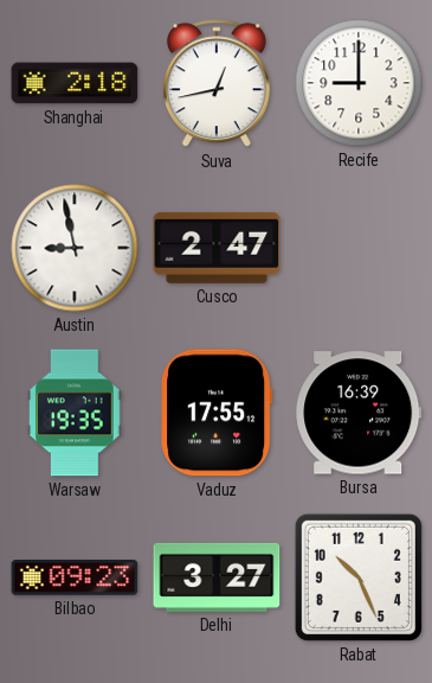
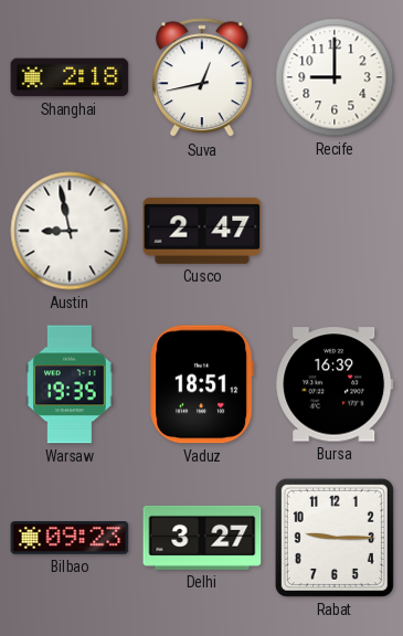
Vaduz: 17:55 -> 18:51 (202, 384)
Rabat: 10:26 -> 9:15 (335, 538)
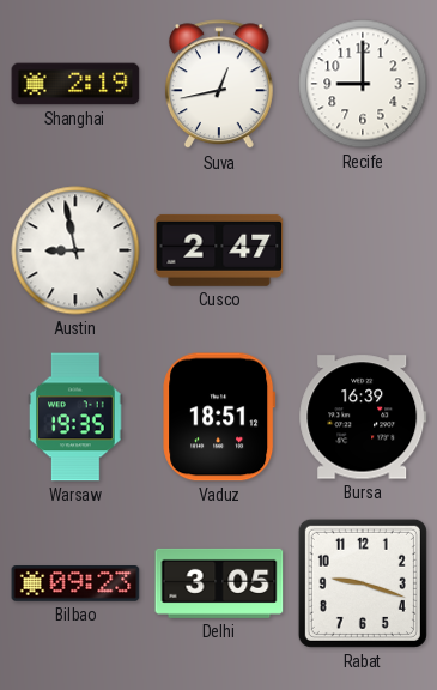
Shanghai: 2:18 -> 2:19 (75, 84)
Delhi: 3:27 -> 3:05 (219, 583)
Rabat: 9:15 -> 9:18 (363, 583)
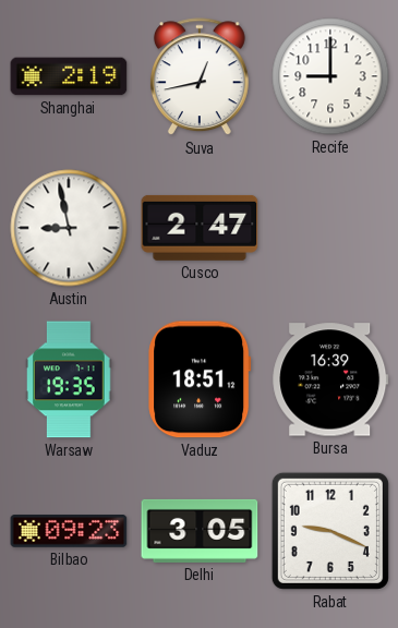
Rabat: 9:18 -> 9:19 (330, 531)
